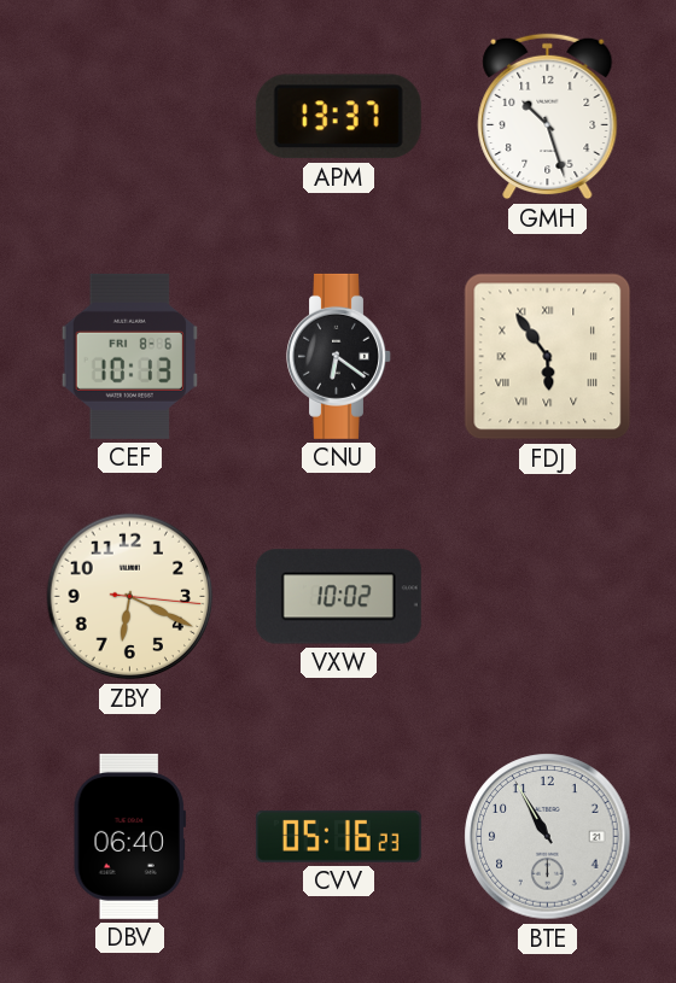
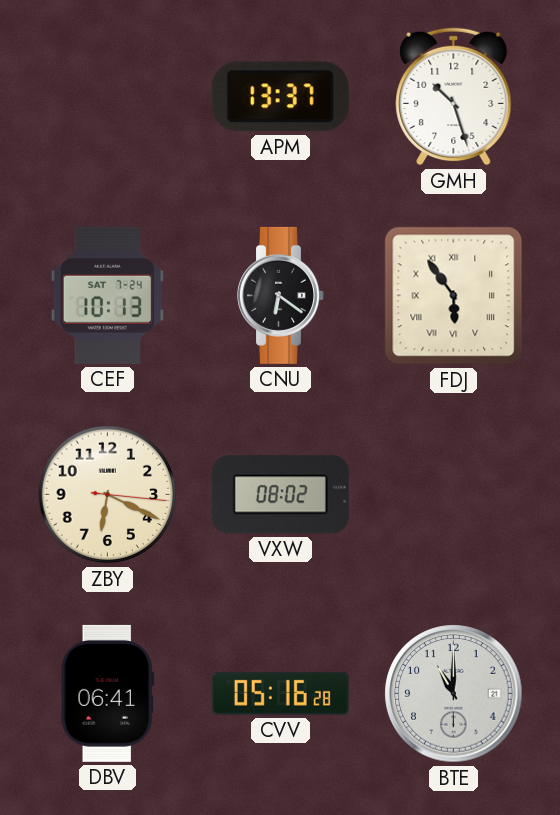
CEF date: FRI 8-6 -> SAT 7-24 (107, 295)
VXW: 10:02 -> 08:02 (280, 495)
DBV: 06:40 -> 06:41 (107, 693)
CVV: 05:16:23 -> 05:16:28 (280, 693)
BTE: 10:55 -> 11:00 (454, 694)
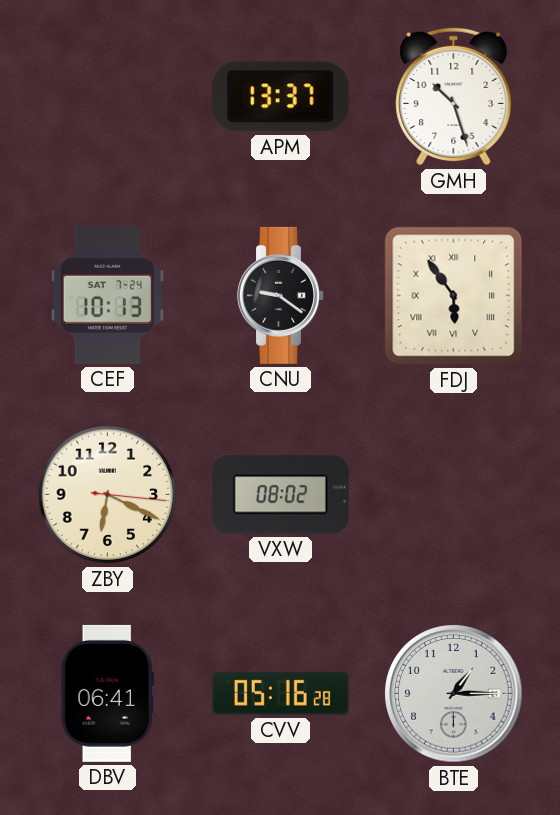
CNU: 6:21 -> 9:21 (281, 295)
BTE: 11:00 -> 1:15 (454, 694)
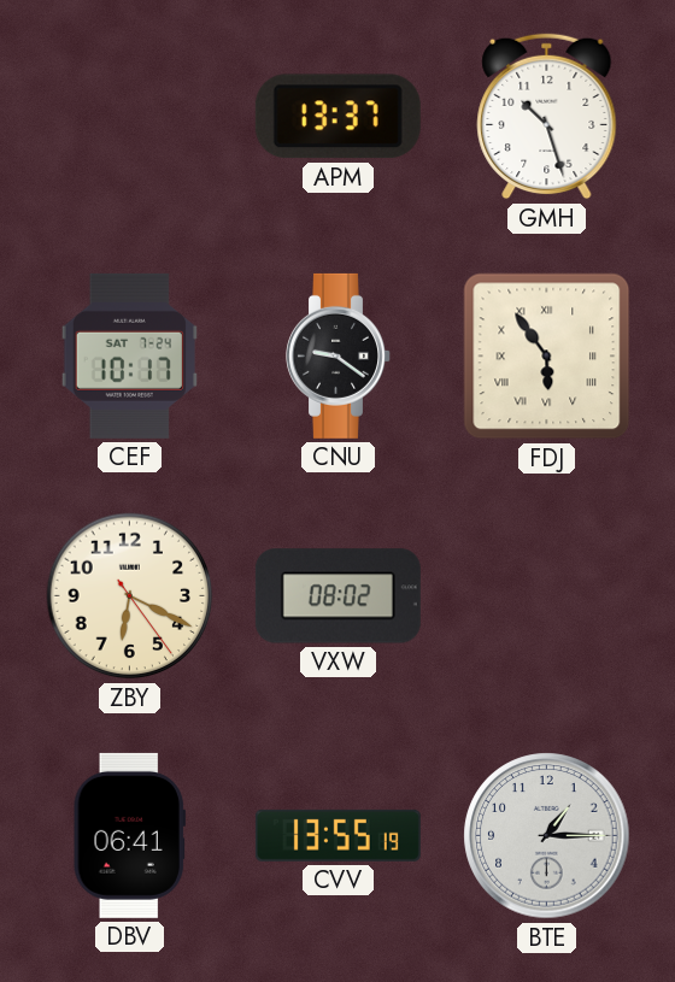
CEF: 10:13 -> 10:17 (129, 355)
ZBY: 6:19:16 -> 6:19:24 (130, 596)
CVV: 05:16 -> 13:55 (337, 835)
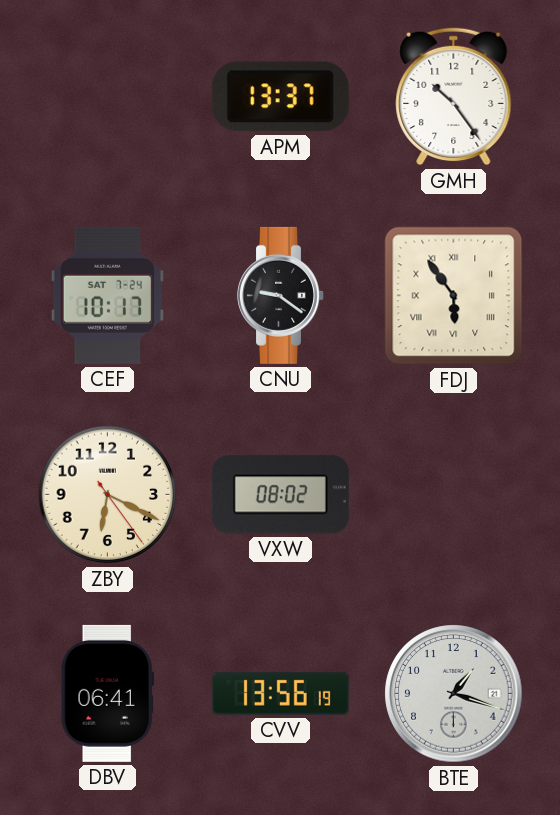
GMH: 10:27 -> 10:24 (454, 97)
CVV: 13:55 -> 13:56 (280, 693)
BTE: 1:15 -> 1:18 (454, 694)
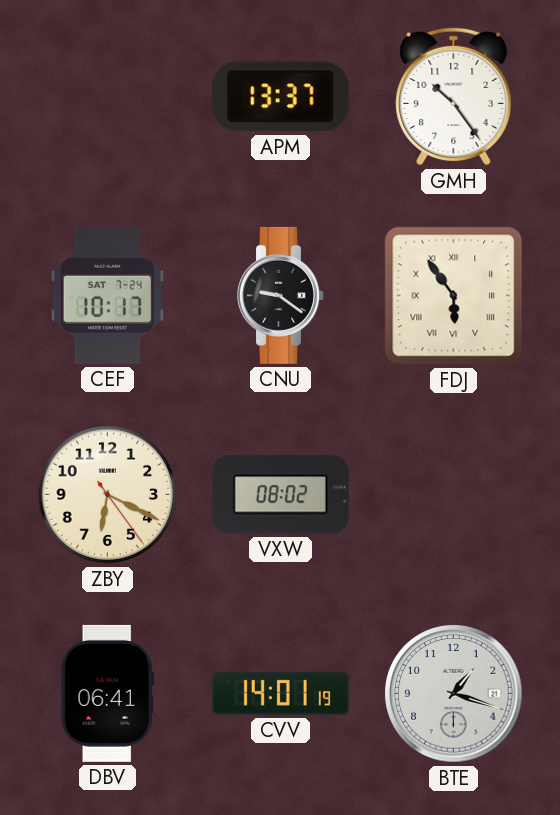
CVV: 13:56 -> 14:01 (280, 693)
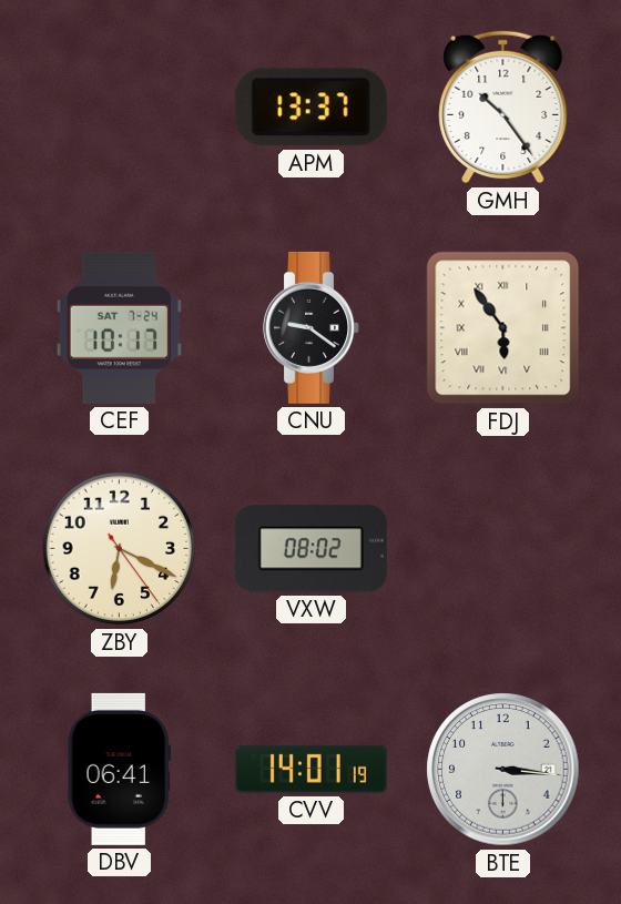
BTE: 1:18 -> 3:16 (503, 770)
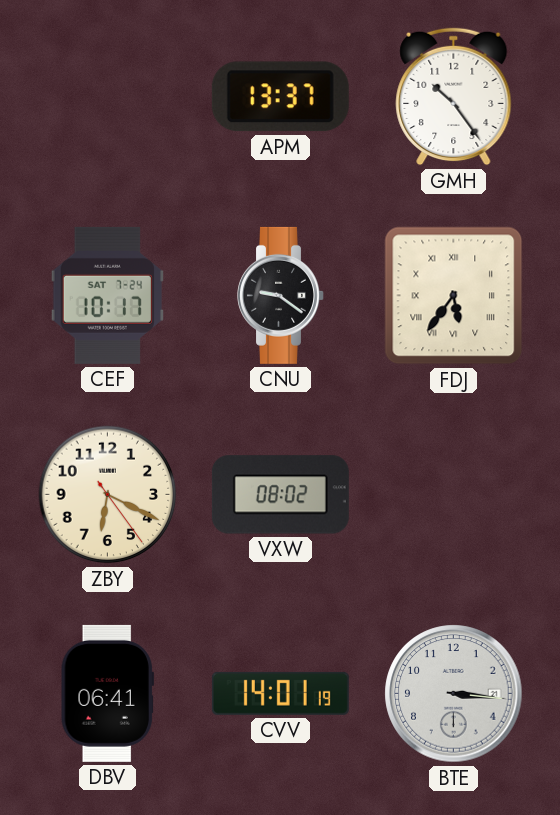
FDJ: 5:54 -> 5:36 (454, 296)
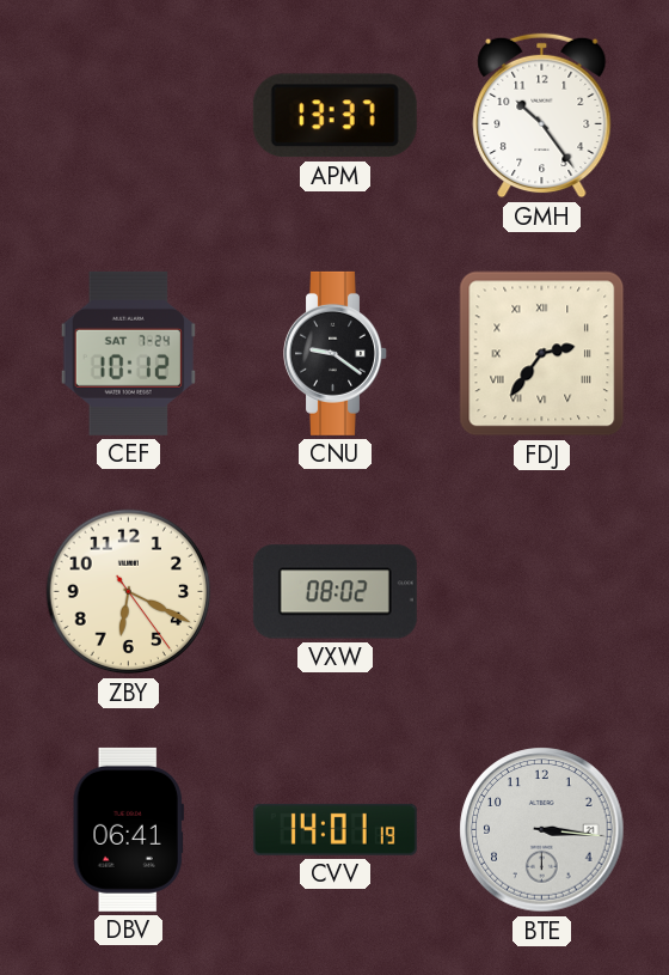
CEF: 10:17 -> 10:12 (128, 353)
FDJ: 5:36 -> 2:36 (542, 354)
